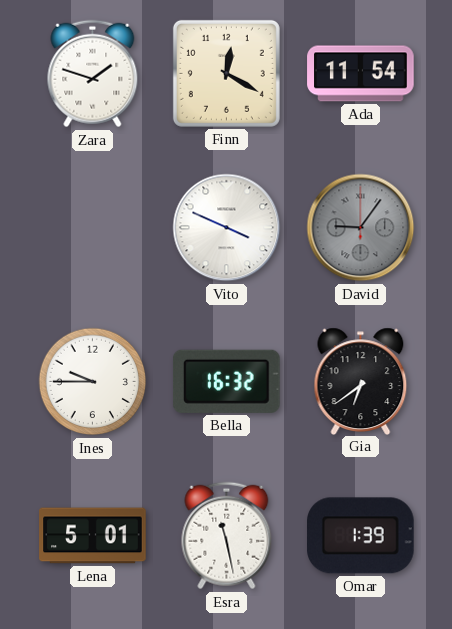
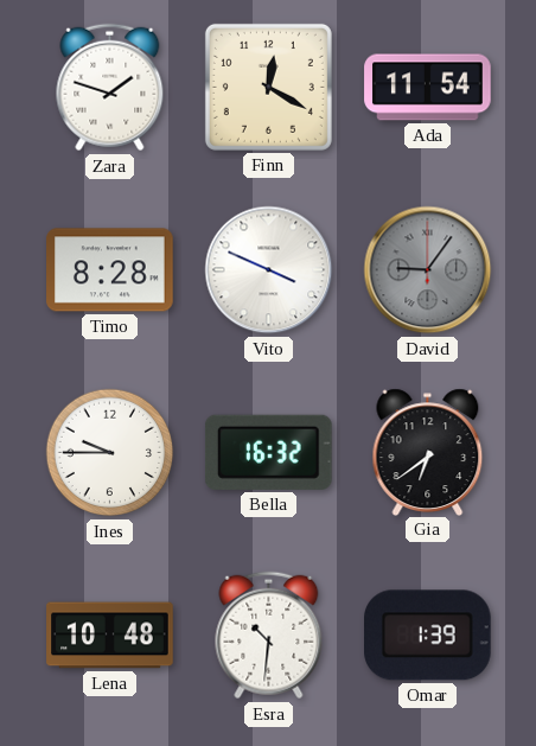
Timo: none -> 8:28 (110, 270)
Lena: 5:01 -> 10:48 (110, 636)
Esra: 11:28 -> 10:31 (269, 636)
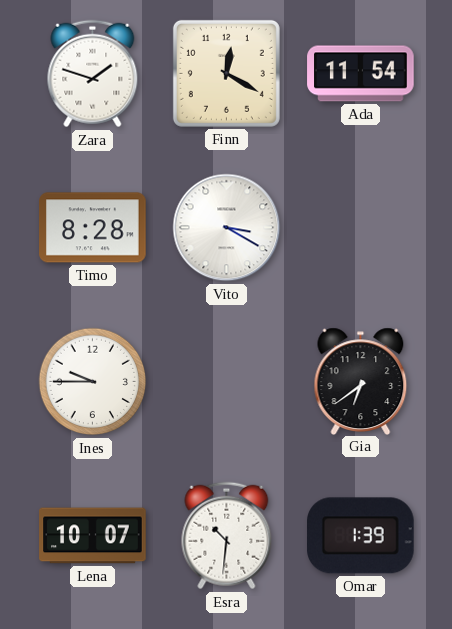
Vito: 3:49 -> 3:20 (227, 228)
David: 9:06 -> none (428, 270)
Bella: 16:32 -> none (268, 452)
Lena: 10:48 -> 10:07 (93, 536)
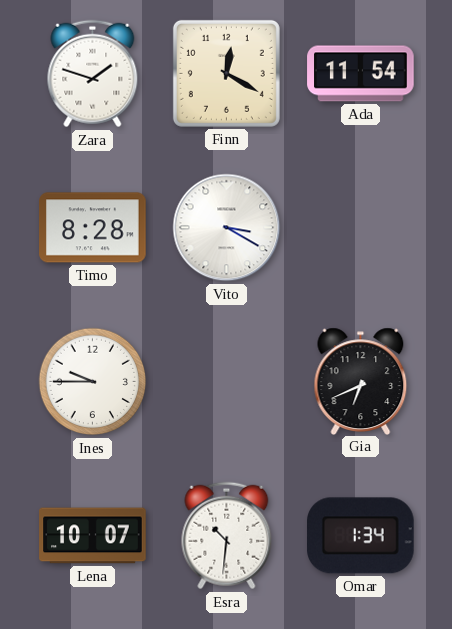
Gia: 6:39 -> 6:41 (361, 381)
Omar: 1:39 -> 1:34 (361, 536)
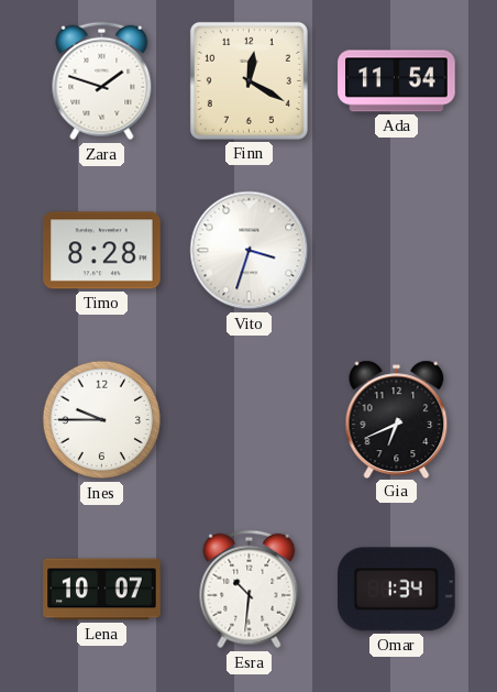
Vito: 3:20 -> 3:33 (250, 251)
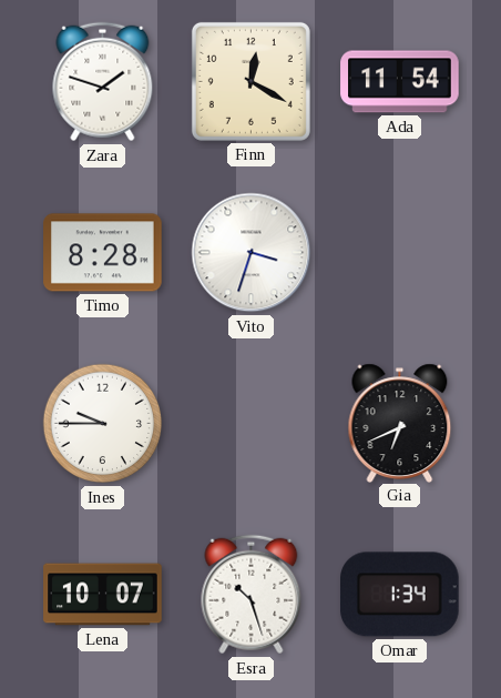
Esra: 10:31 -> 10:27 (252, 595)
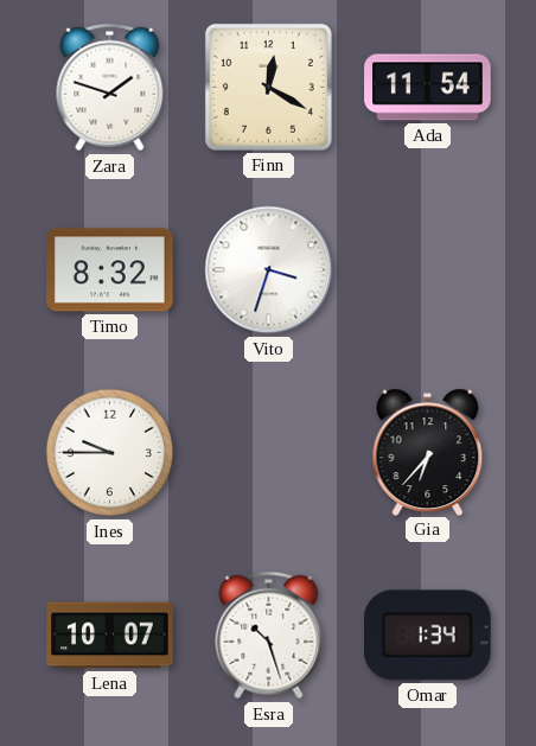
Timo: 8:28 -> 8:32 (110, 270)
Gia: 6:41 -> 6:37 (428, 452)
